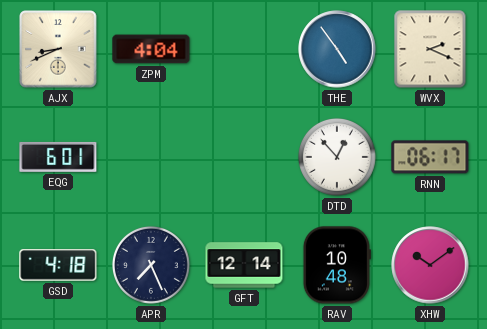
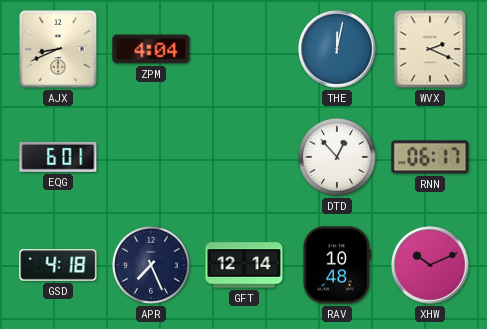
THE: 4:54 -> 12:02 (337, 49)
XHW: 10:09 -> 10:11 (430, 265)
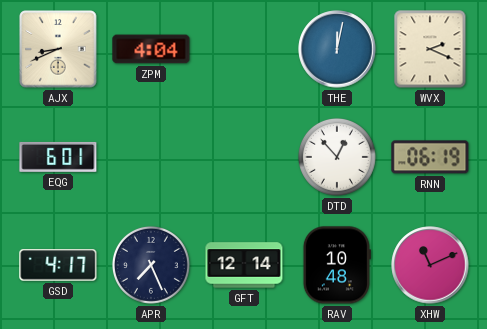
RNN: 06:17 -> 06:19 (430, 157)
GSD: 4:18 -> 4:17 (58, 265)
XHW: 10:11 -> 11:11 (430, 265)
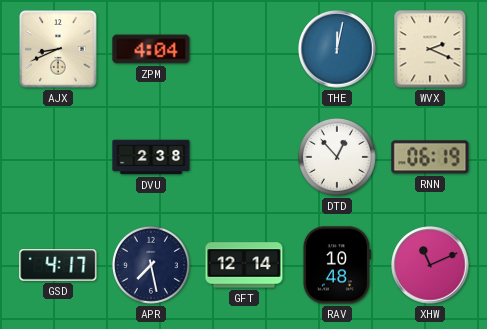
EQG: 6:01 -> none (58, 157)
DVU: none -> 2:38 (151, 157)
APR: 7:26 -> 7:28 (151, 265)
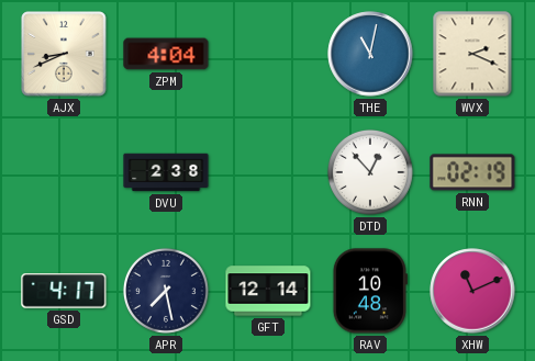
THE: 12:02 -> 11:02 (370, 54)
RNN: 06:19 -> 02:19 (472, 172)
